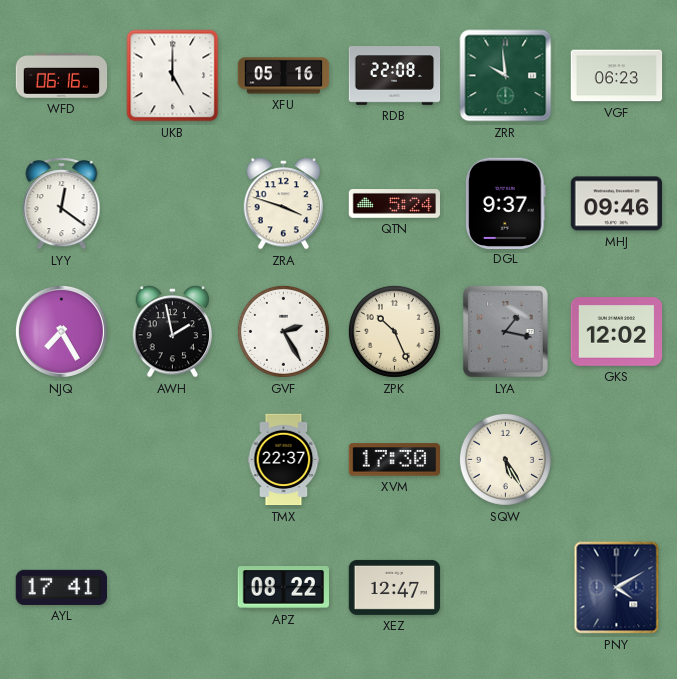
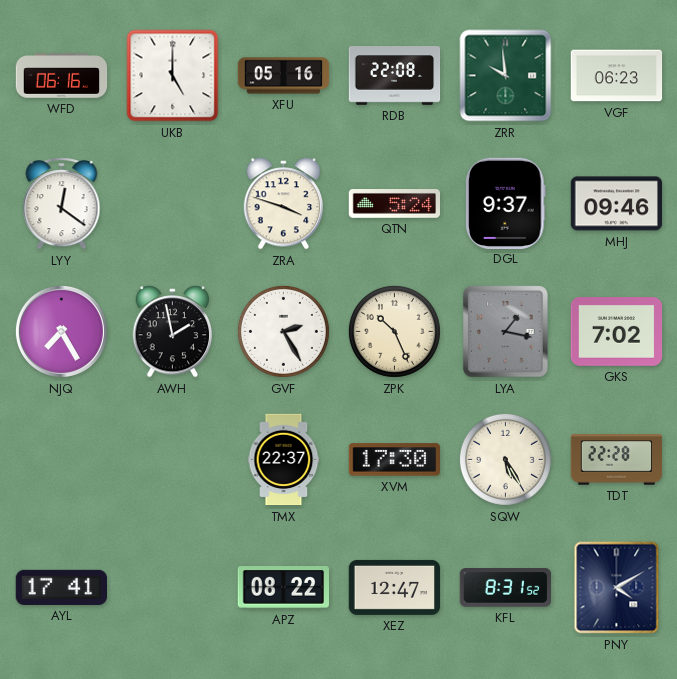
GKS: 12:02 -> 7:02 (617, 332)
TDT: none -> 22:28 (617, 460)
KFL: none -> 8:31 (506, 588)
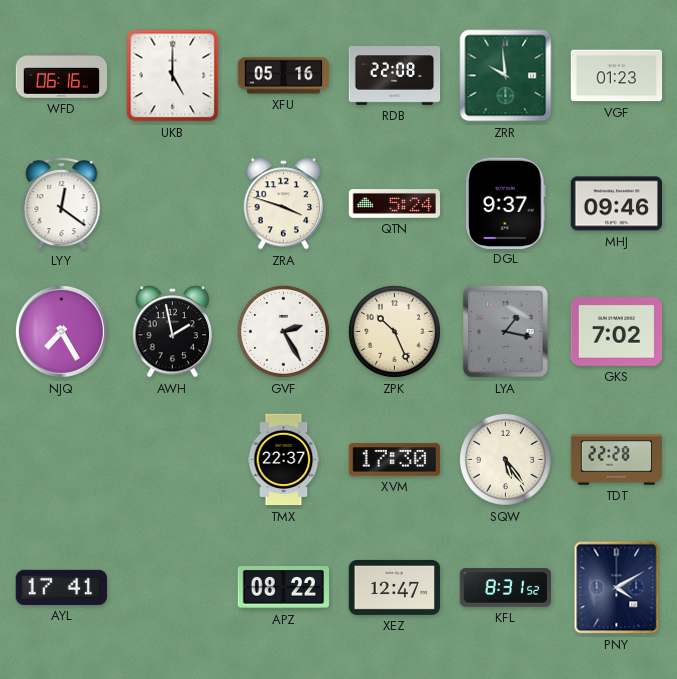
VGF: 06:23 -> 01:23 (617, 76)
SQW: 5:25 -> 5:24 (505, 459)
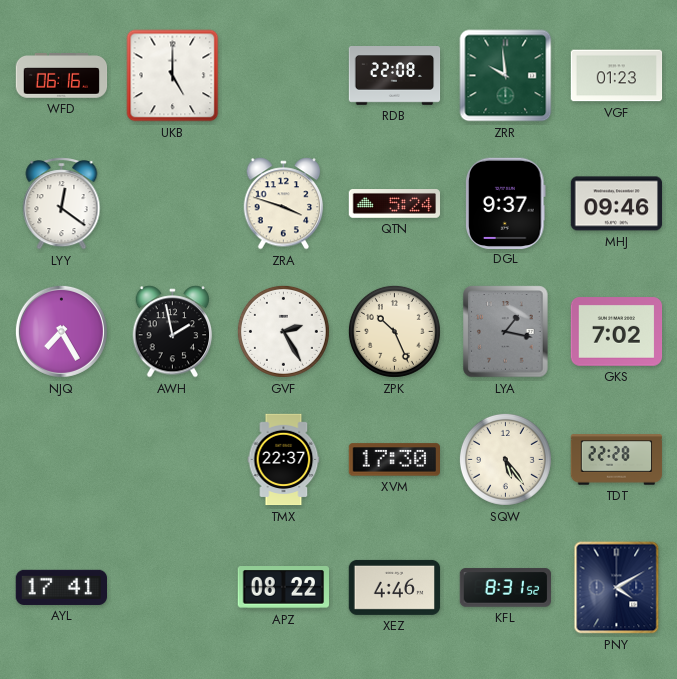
XFU: 05:16 -> none (284, 76)
XEZ: 12:47 -> 4:46 (395, 587)
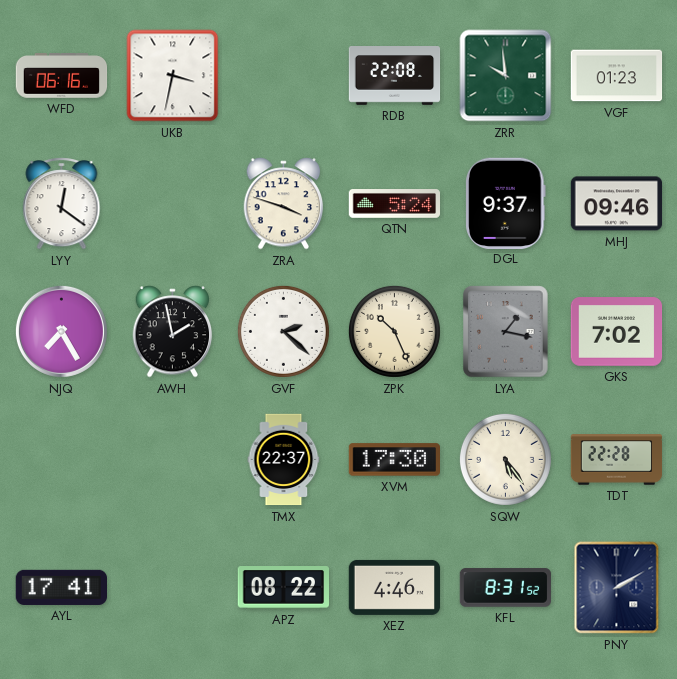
UKB: 5:00 -> 3:32 (173, 76)
GVF: 2:25 -> 2:22 (283, 331)
PNY: 4:10 -> 2:10 (617, 588)
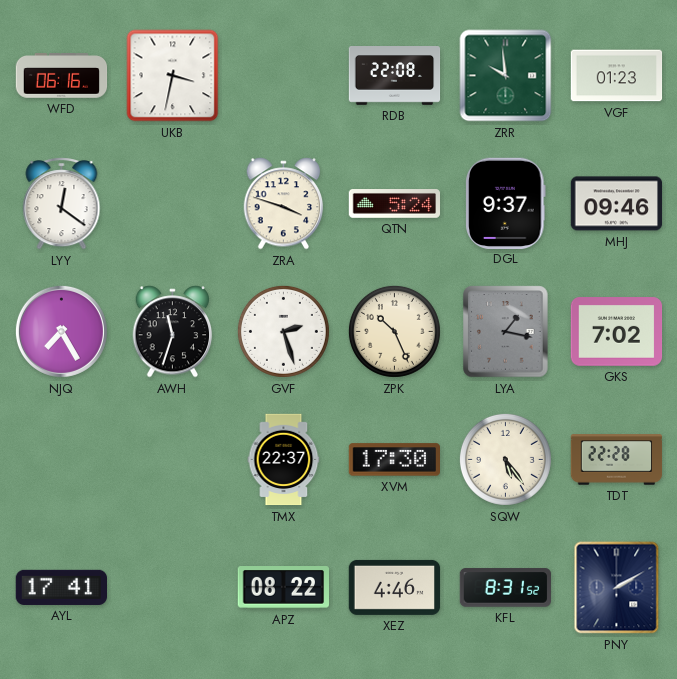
AWH: 1:58 -> 11:33 (173, 332)
GVF: 2:22 -> 2:27 (283, 331)
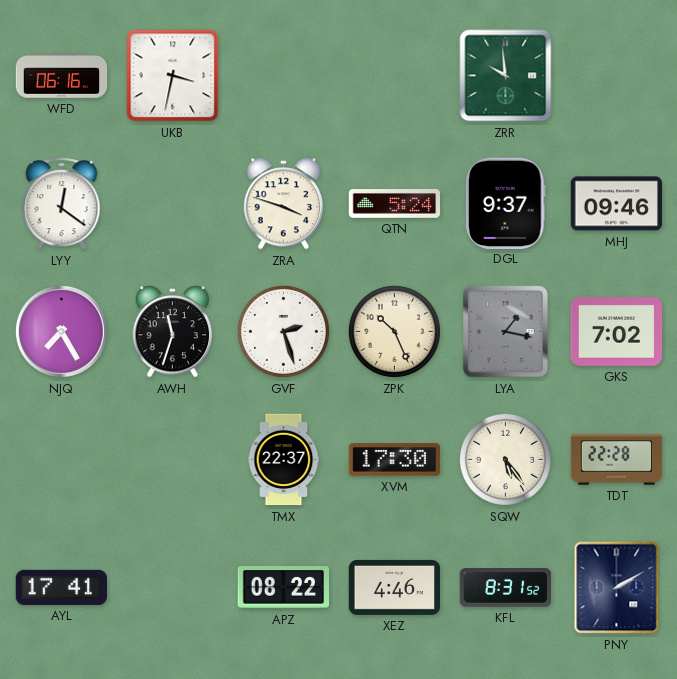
RDB: 22:08 -> none (395, 76)
VGF: 01:23 -> none (617, 76)
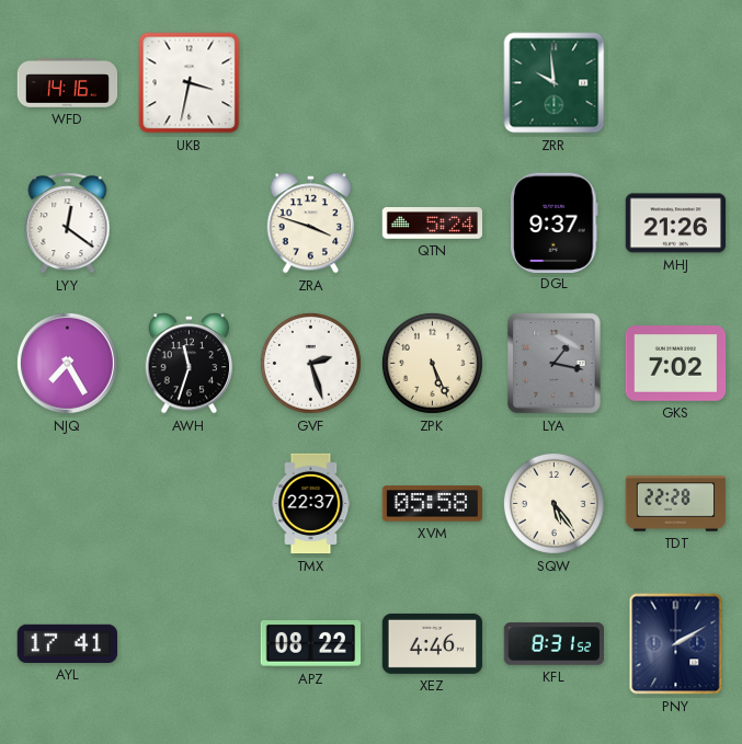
WFD: 06:16 -> 14:16 (68, 83)
MHJ: 09:46 -> 21:26 (676, 224)
ZPK: 10:26 -> 5:26 (432, 363)
XVM: 17:30 -> 05:58 (433, 504)
